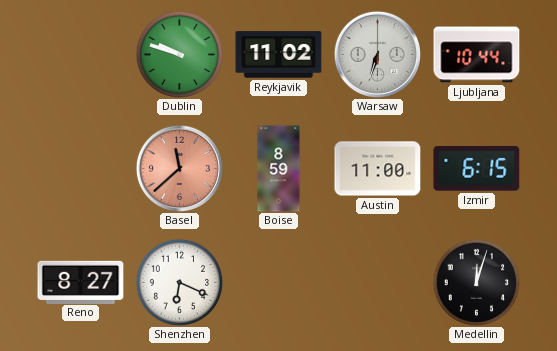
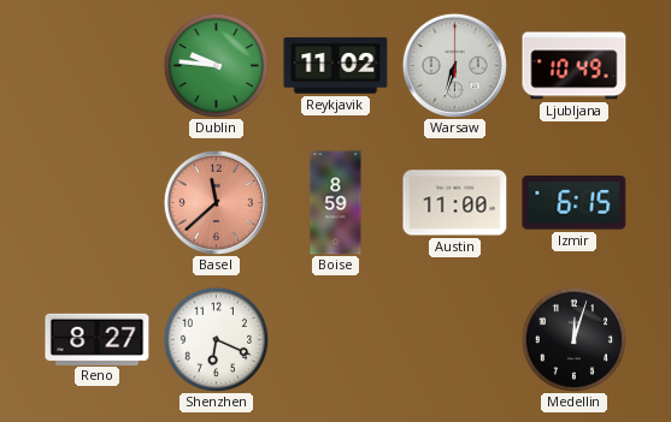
Dublin: 9:48 -> 9:46 (216, 65)
Ljubljana: 10:44 -> 10:49 (575, 66)
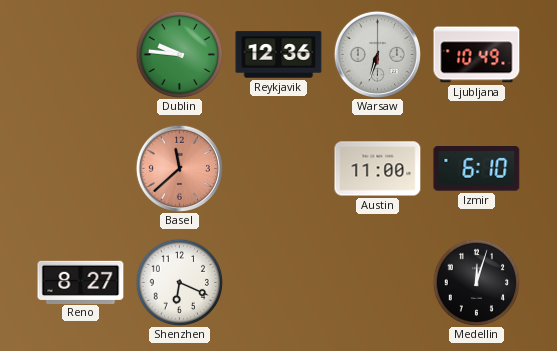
Reykjavik: 11:02 -> 12:36 (279, 55)
Boise: 8:59 -> none (336, 203)
Izmir: 6:15 -> 6:10 (477, 169)
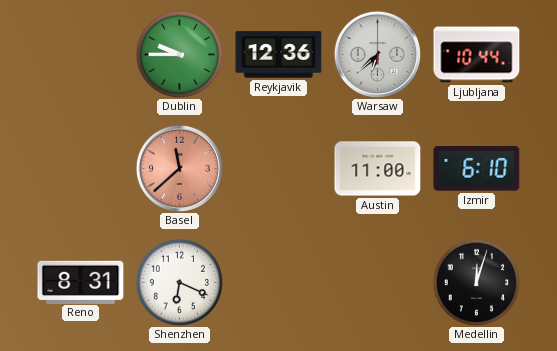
Dublin: 9:46 -> 9:45 (179, 54)
Warsaw: 6:33 -> 6:38 (377, 54)
Ljubljana: 10:49 -> 10:44 (477, 55)
Reno: 8:27 -> 8:31 (81, 282)
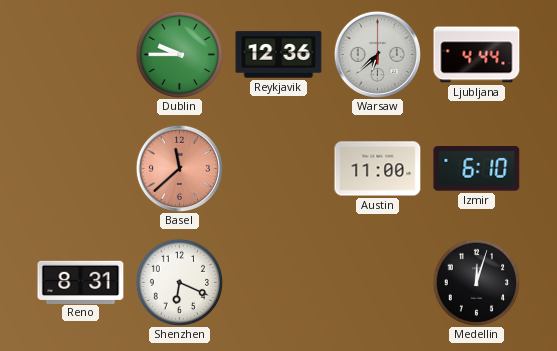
Ljubljana: 10:44 -> 4:44 (477, 55)
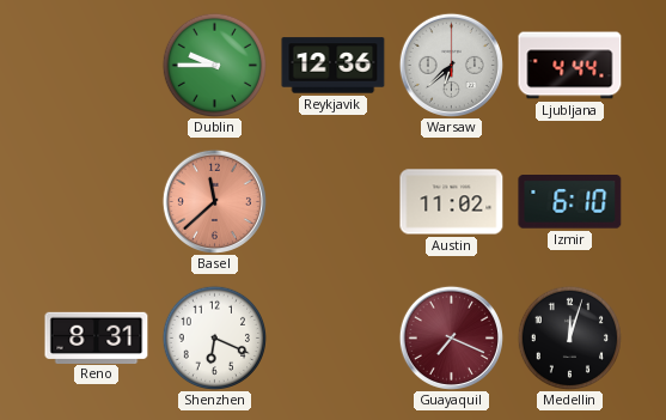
Austin: 11:00 -> 11:02 (452, 202)
Guayaquil: none -> 7:19 (451, 337)
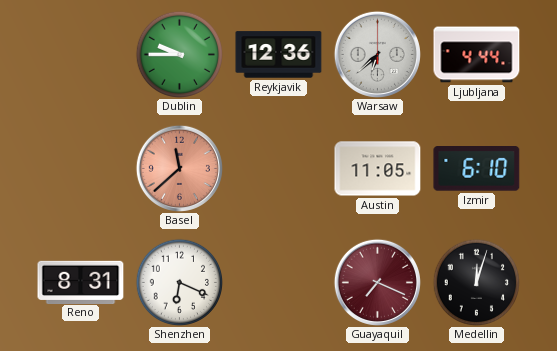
Austin: 11:02 -> 11:05 (378, 169)
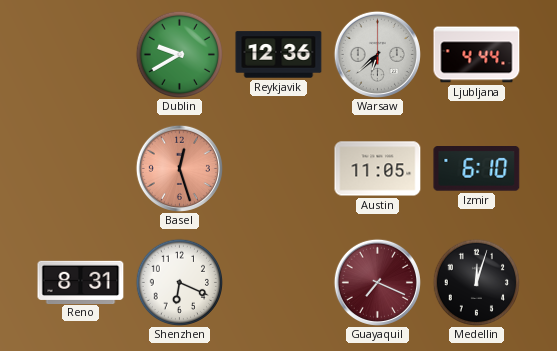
Dublin: 9:45 -> 9:40 (179, 54)
Basel: 11:38 -> 12:27 (179, 168)
